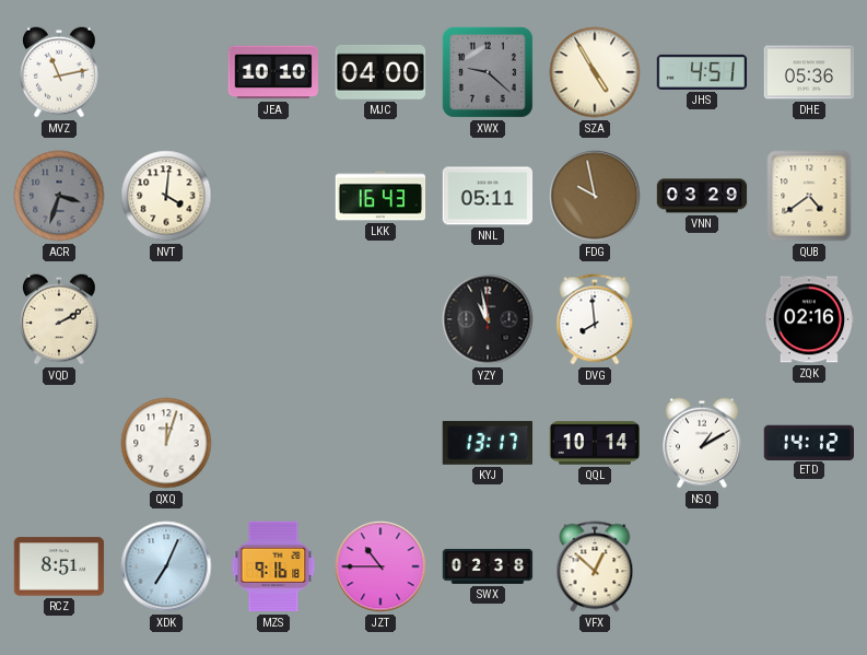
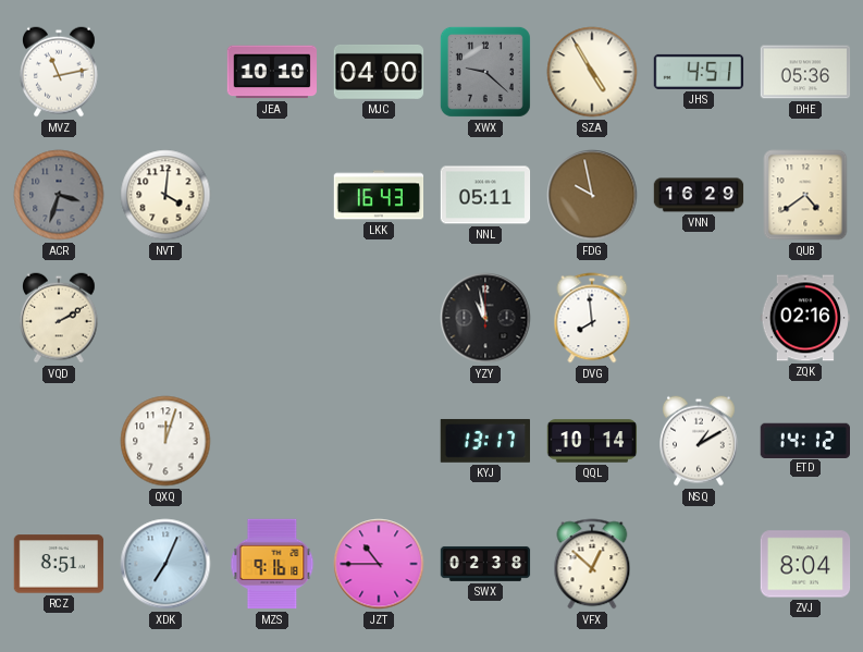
VNN: 03:29 -> 16:29 (699, 195)
ZVJ: none -> 8:04 (805, 564)
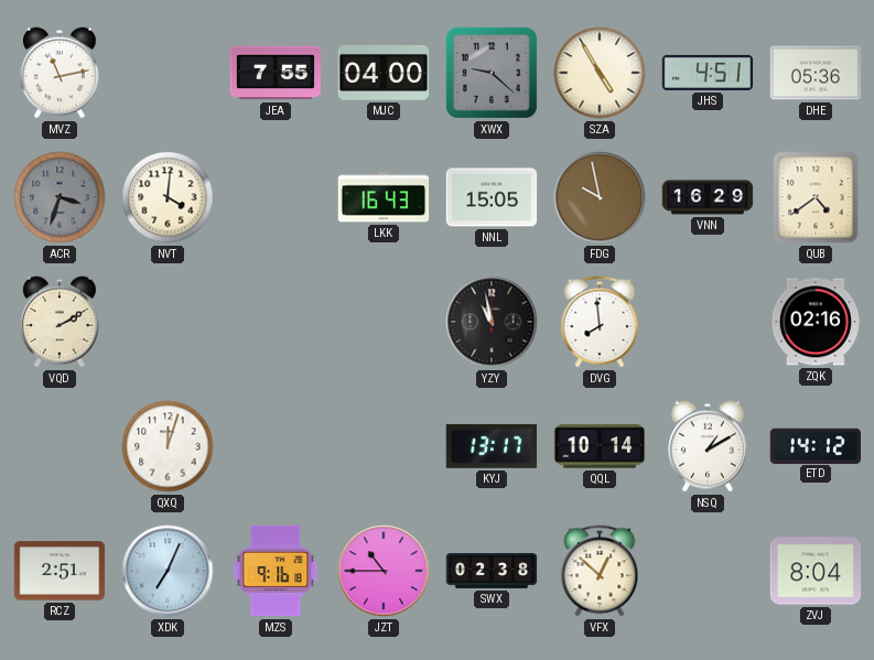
JEA: 10:10 -> 7:55 (276, 73)
NNL: 05:11 -> 15:05 (492, 197)
RCZ: 8:51 -> 2:51 (60, 571)
